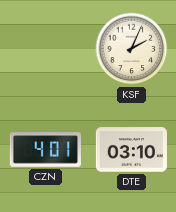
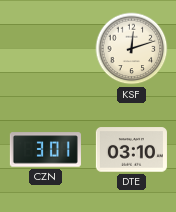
KSF: 2:04 -> 12:12 (132, 49)
CZN: 4:01 -> 3:01 (45, 150)
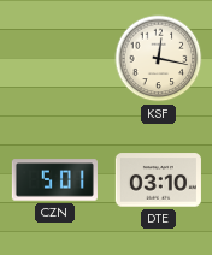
KSF: 12:12 -> 12:17 (159, 59)
CZN: 3:01 -> 5:01 (54, 180)
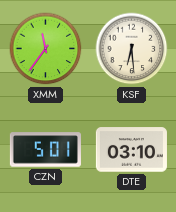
XMM: none -> 11:36 (46, 49)
KSF: 12:17 -> 6:29 (132, 49)
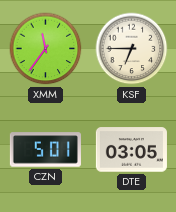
KSF: 6:29 -> 6:45 (132, 49)
DTE: 03:10 -> 03:05 (131, 150)
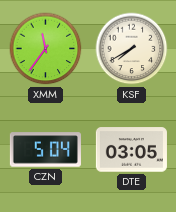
KSF: 6:45 -> 7:40 (132, 49)
CZN: 5:01 -> 5:04 (45, 150)
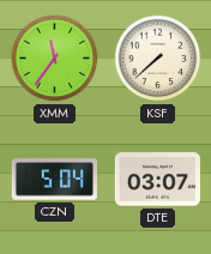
KSF: 7:40 -> 7:38 (158, 59)
DTE: 03:05 -> 03:07 (157, 180)
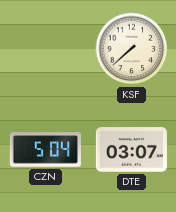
XMM: 11:36 -> none (55, 59)
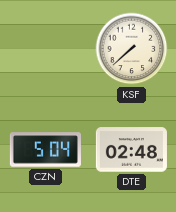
DTE: 03:07 -> 02:48 (131, 150)
